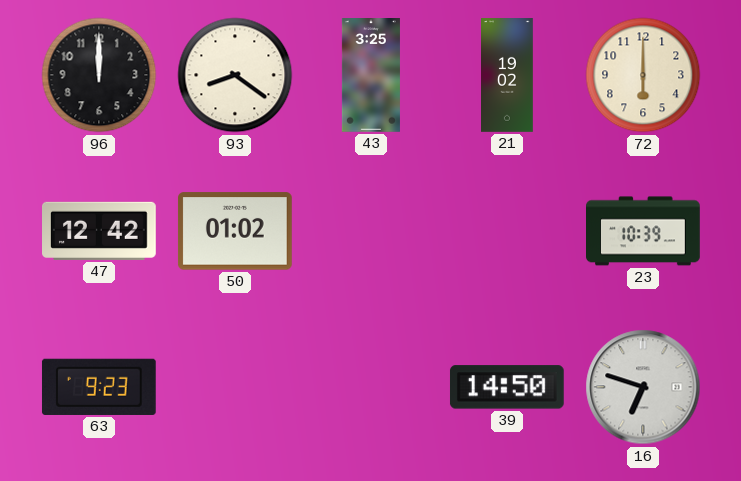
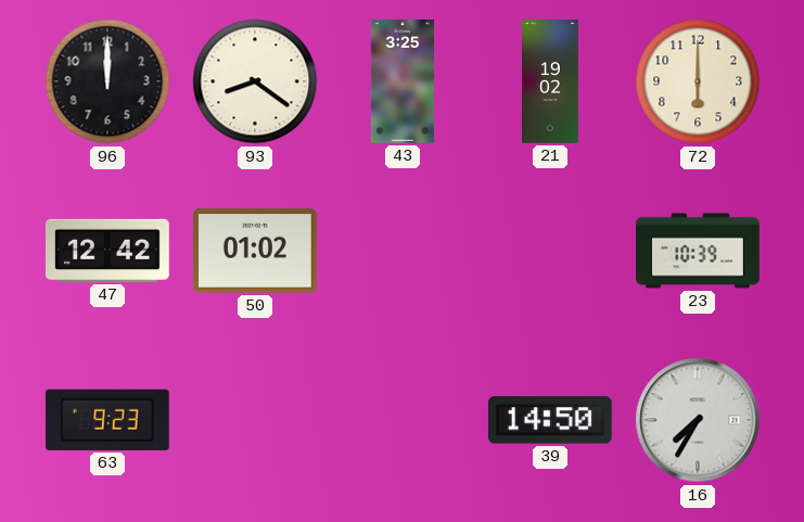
16: 6:48 -> 7:35 (698, 420)
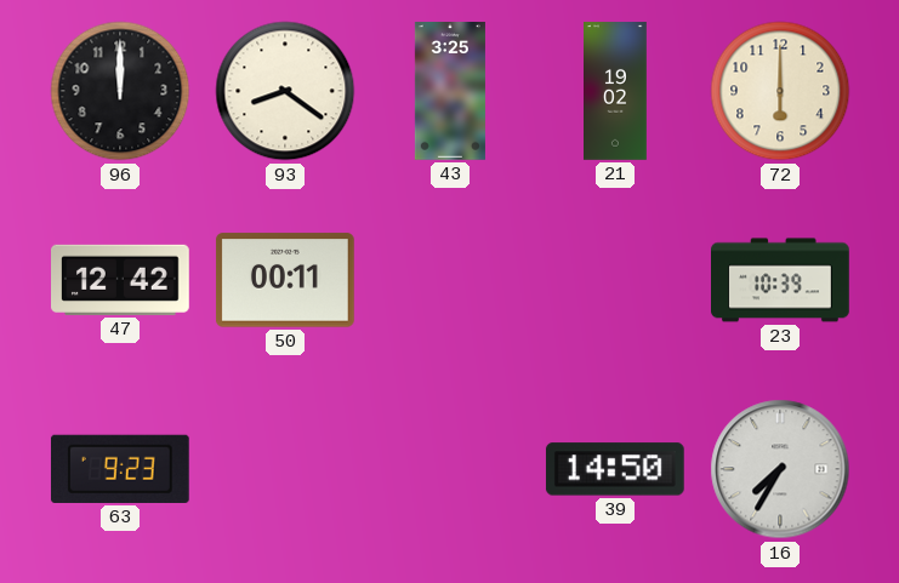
50: 01:02 -> 00:11 (285, 280)
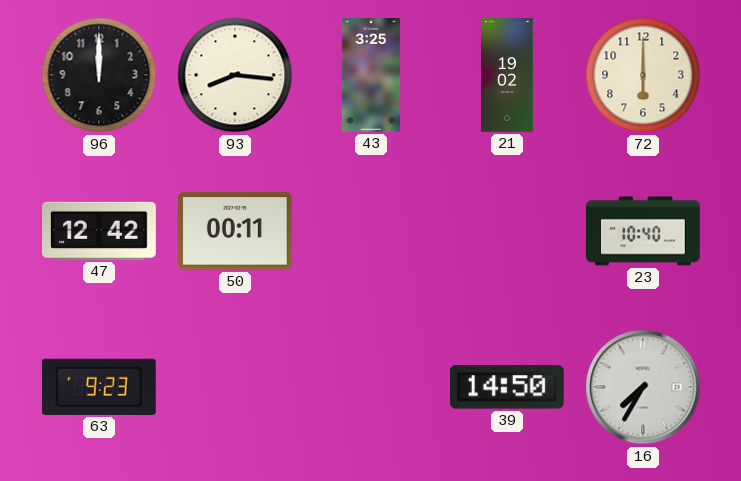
93: 8:21 -> 8:16 (235, 75)
23: 10:39 -> 10:40 (643, 231)
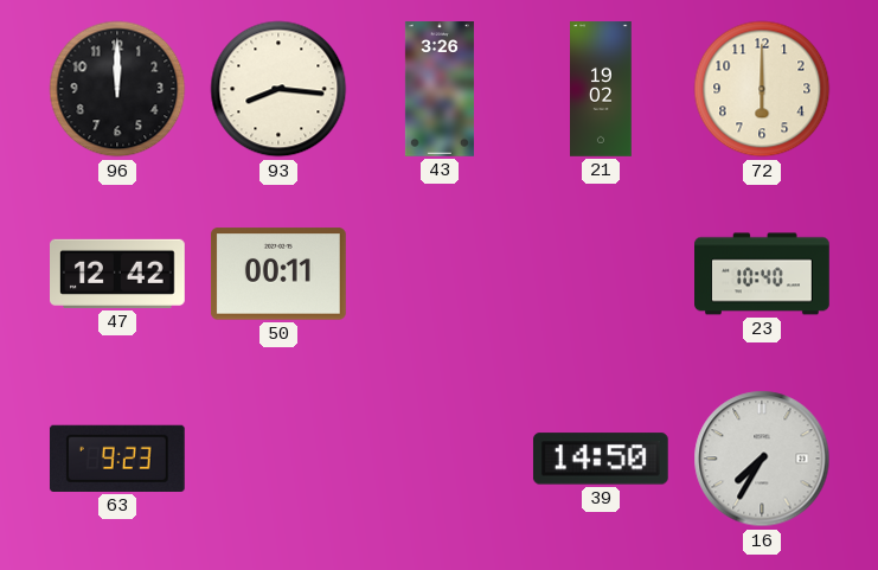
43: 3:25 -> 3:26 (440, 89)
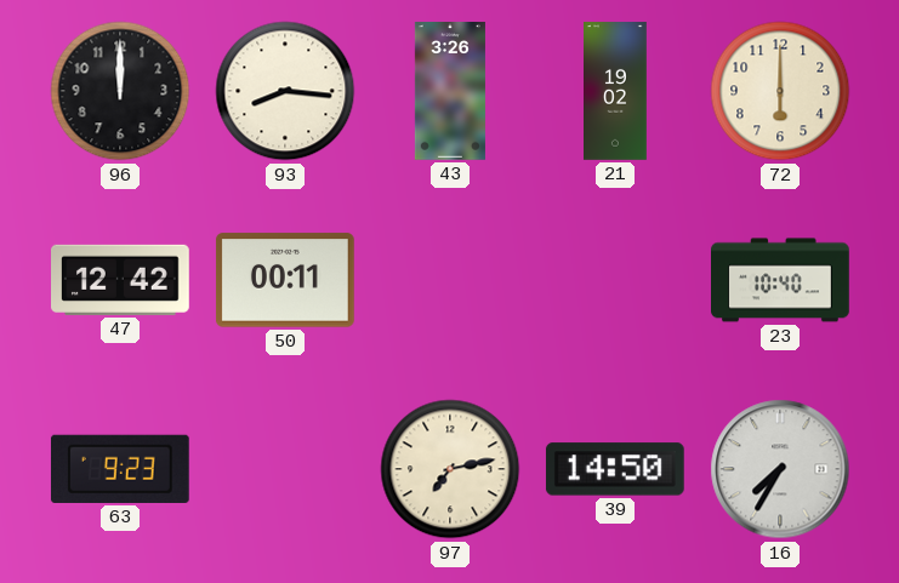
97: none -> 7:13 (450, 469)
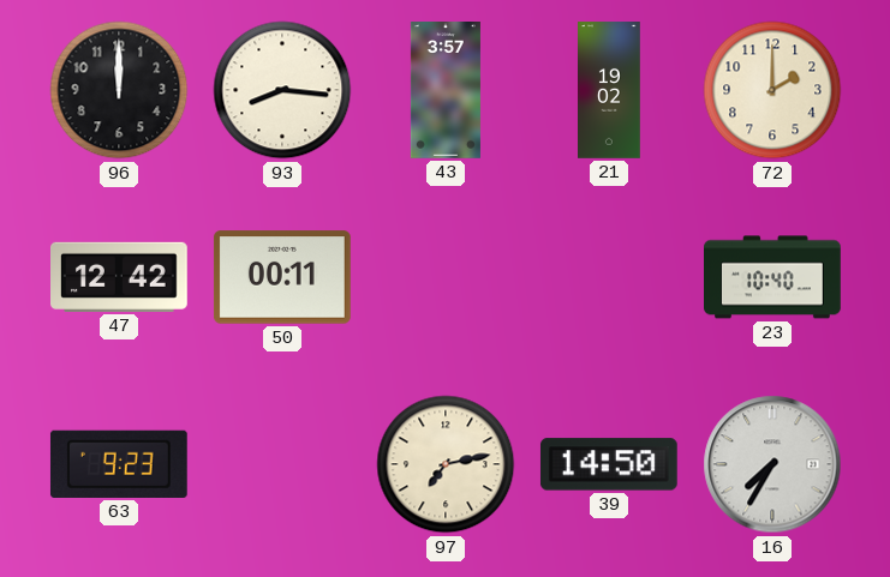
43: 3:26 -> 3:57 (446, 90)
72: 6:00 -> 2:00 (772, 90)
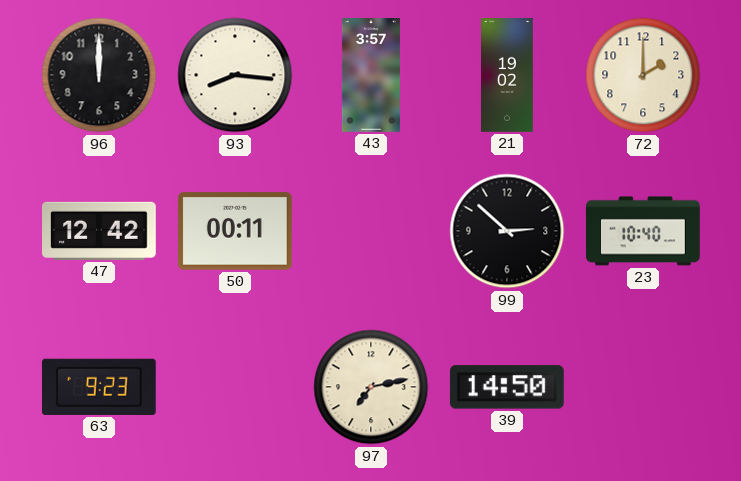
99: none -> 2:52 (507, 231)
16: 7:35 -> none (772, 464)
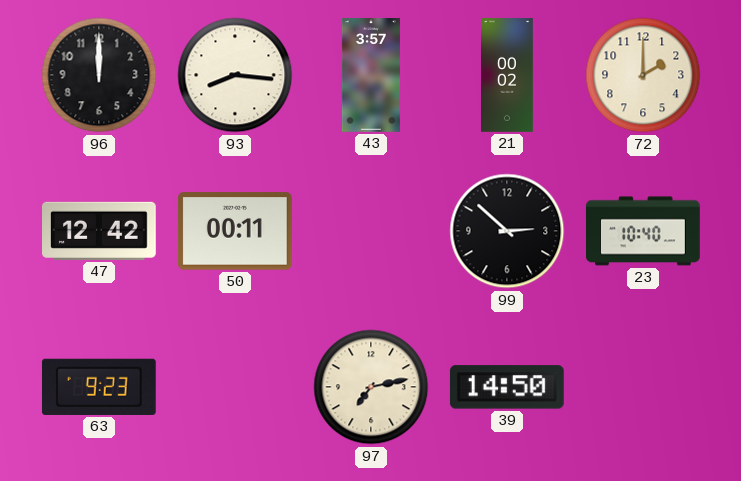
21: 19:02 -> 00:02 (507, 75)
